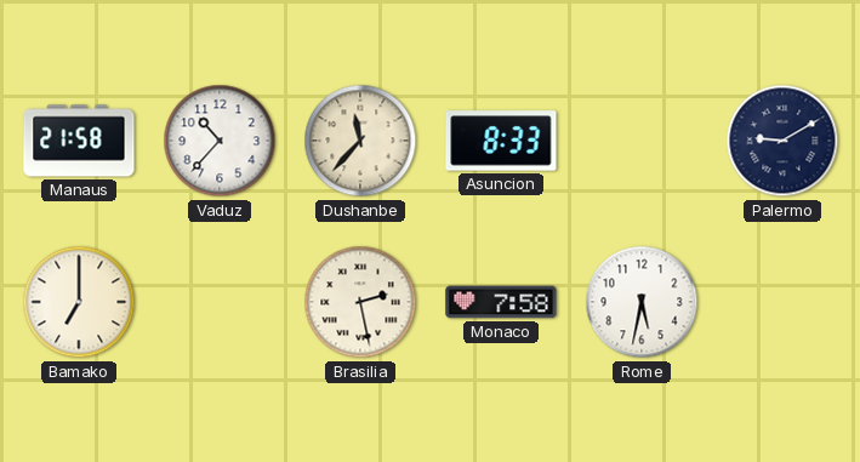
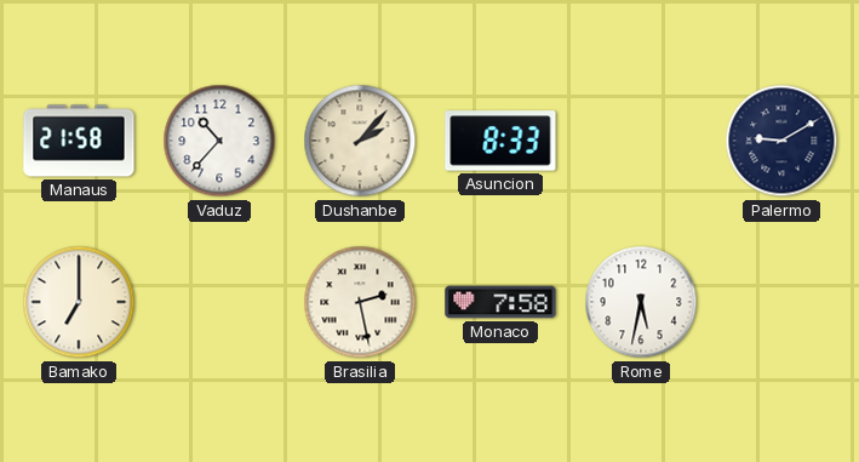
Dushanbe: 11:37 -> 2:07 (360, 141)
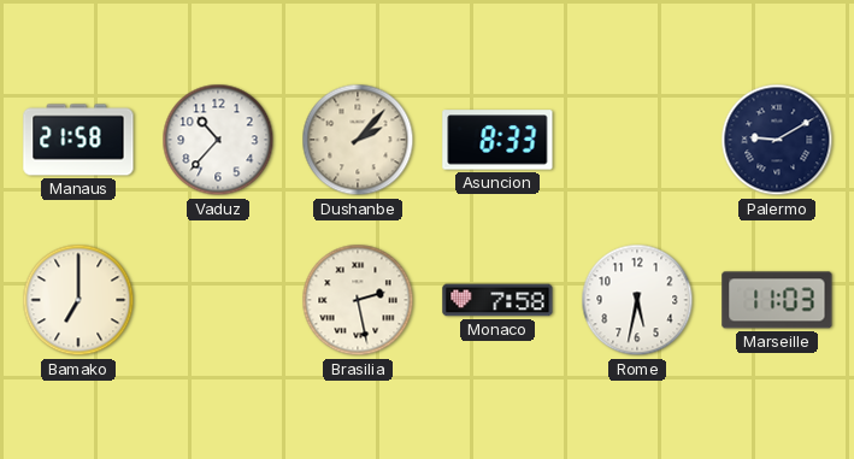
Marseille: none -> 11:03 (777, 300)
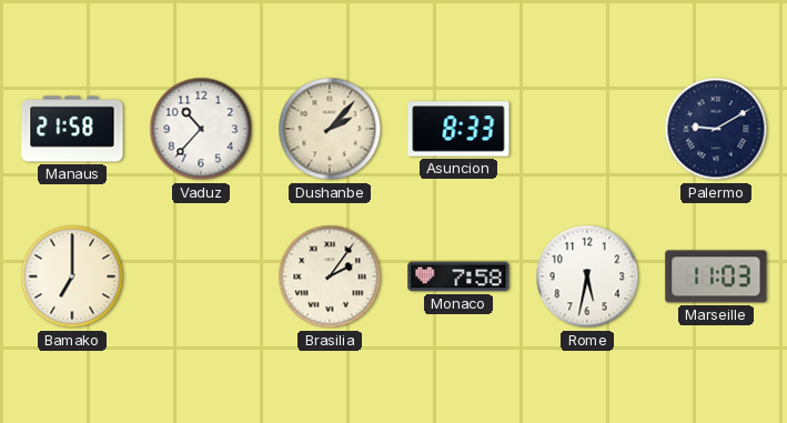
Brasilia: 2:28 -> 2:06 (330, 276)
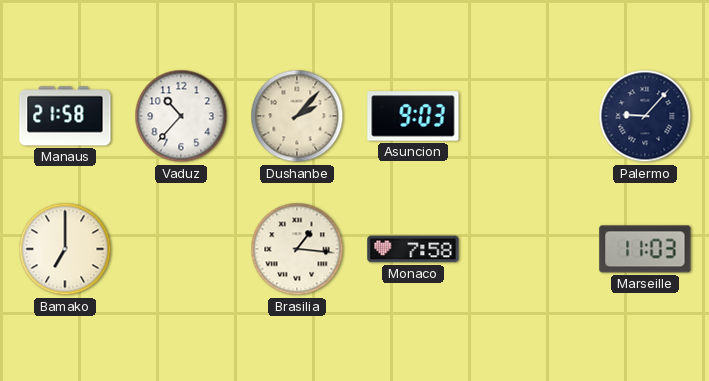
Asuncion: 8:33 -> 9:03 (413, 116)
Palermo: 9:10 -> 9:07 (645, 116)
Brasilia: 2:06 -> 1:16 (297, 249)
Rome: 5:32 -> none (587, 276)
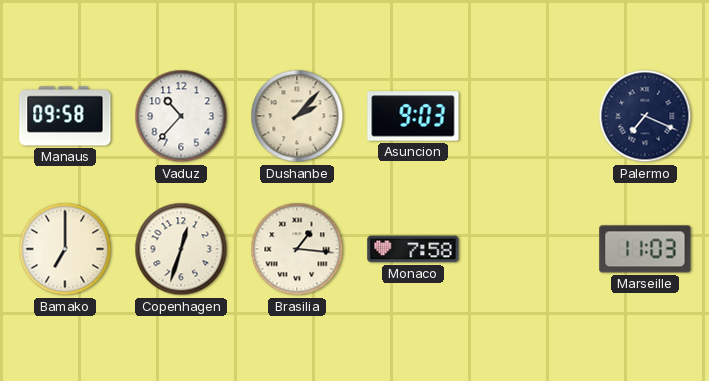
Manaus: 21:58 -> 09:58 (65, 116)
Palermo: 9:07 -> 7:19 (645, 116)
Copenhagen: none -> 12:33 (181, 249)
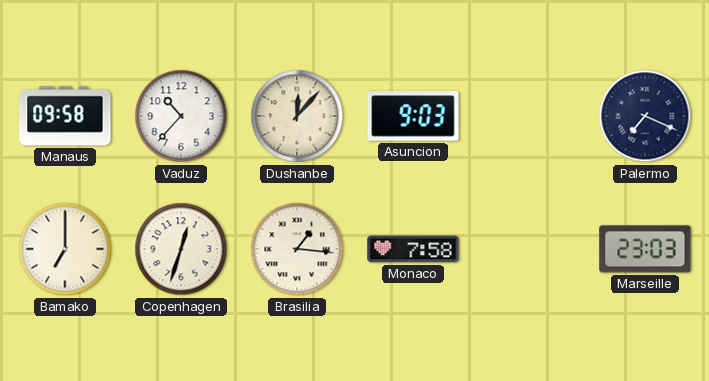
Dushanbe: 2:07 -> 12:07 (297, 116)
Marseille: 11:03 -> 23:03 (645, 249)
